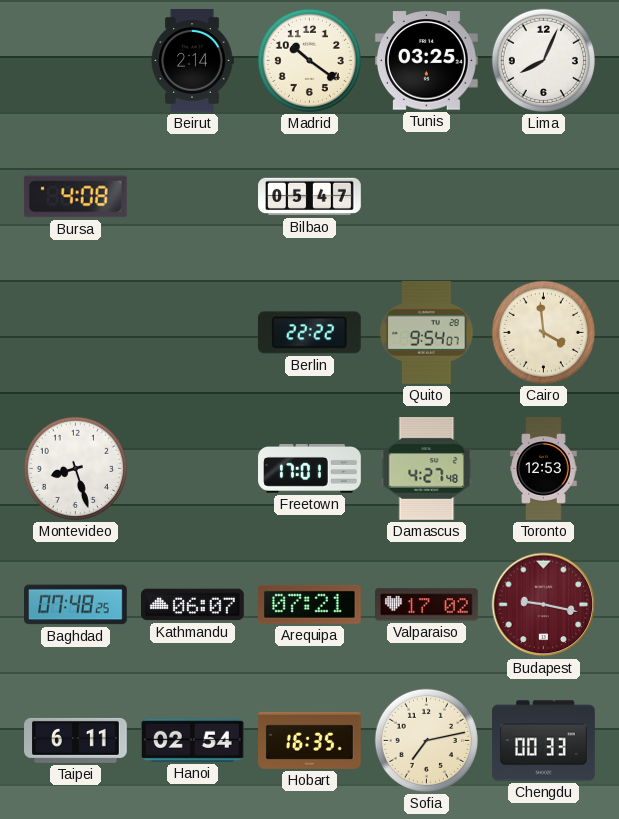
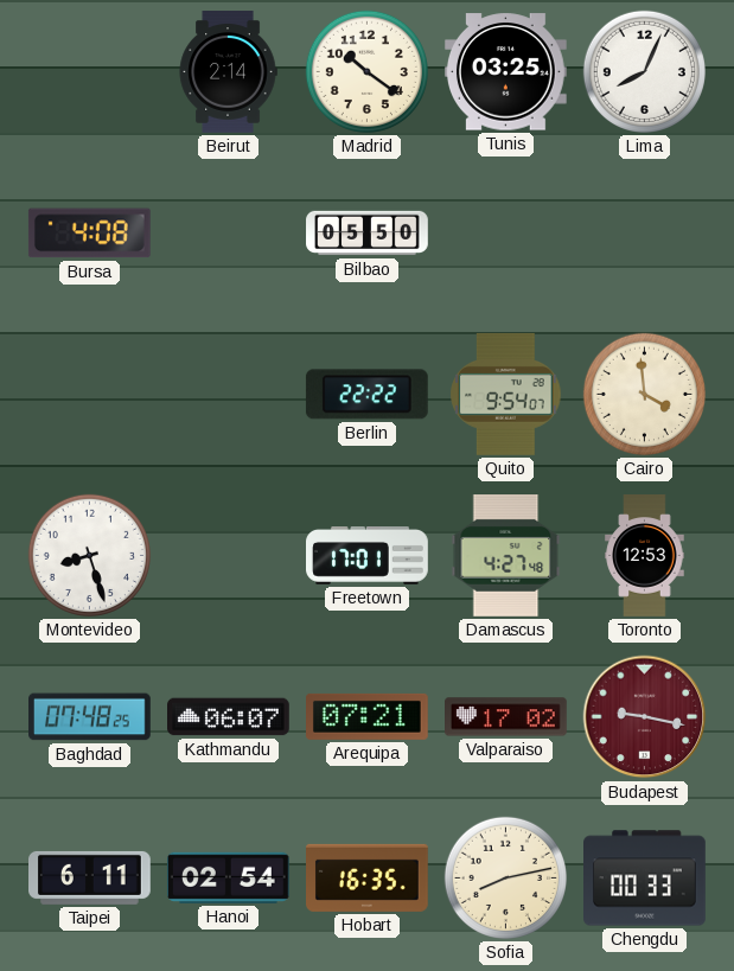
Bilbao: 05:47 -> 05:50 (368, 234)
Sofia: 7:13 -> 8:13 (505, 877)
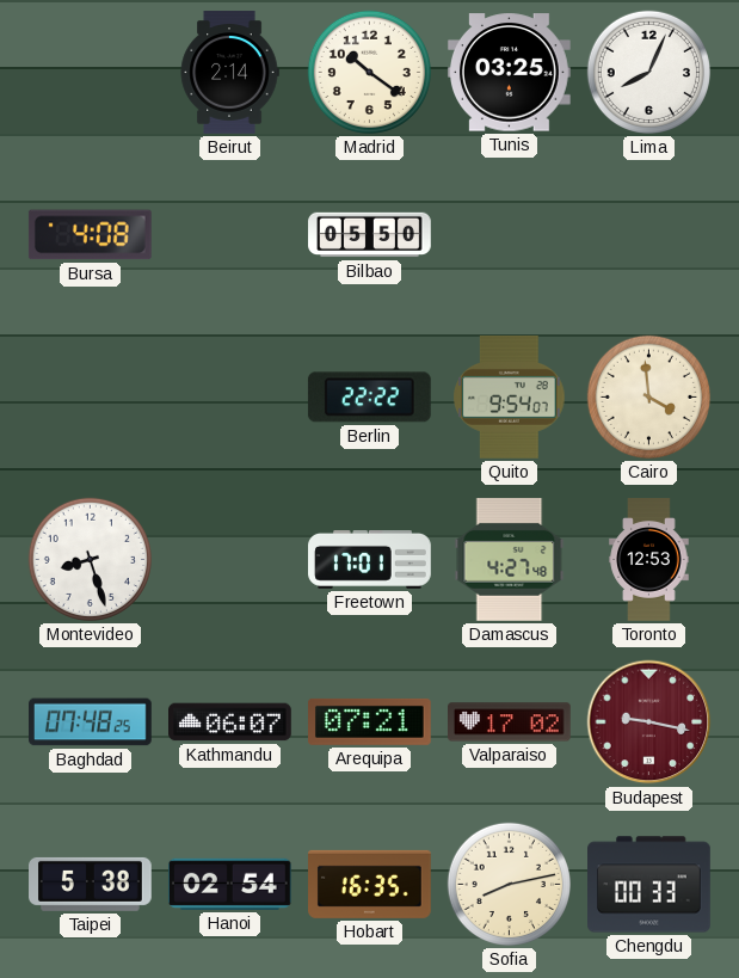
Taipei: 6:11 -> 5:38 (91, 884)
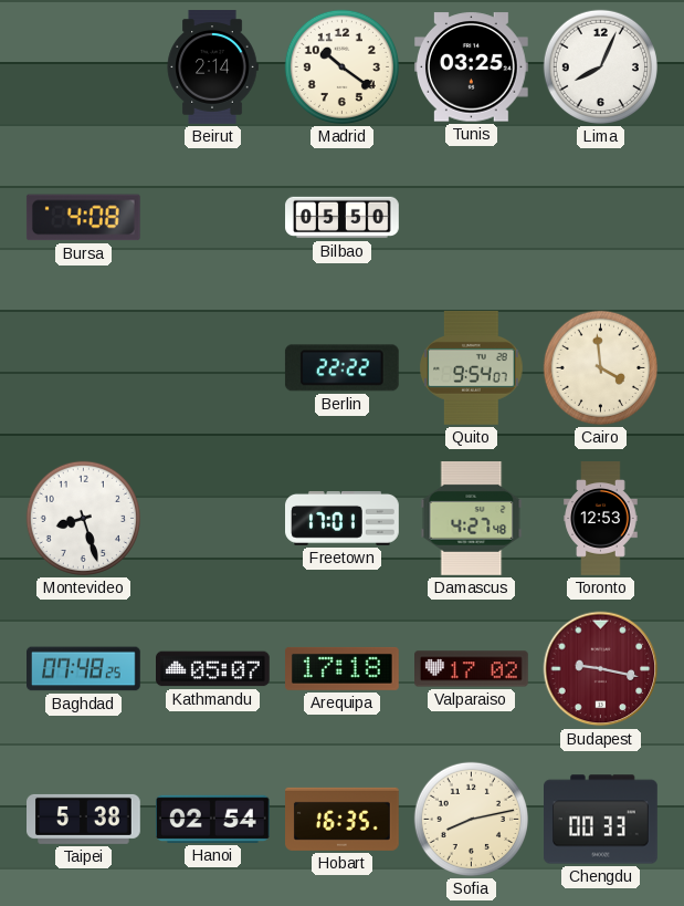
Kathmandu: 06:07 -> 05:07 (213, 669)
Arequipa: 07:21 -> 17:18 (343, 668)
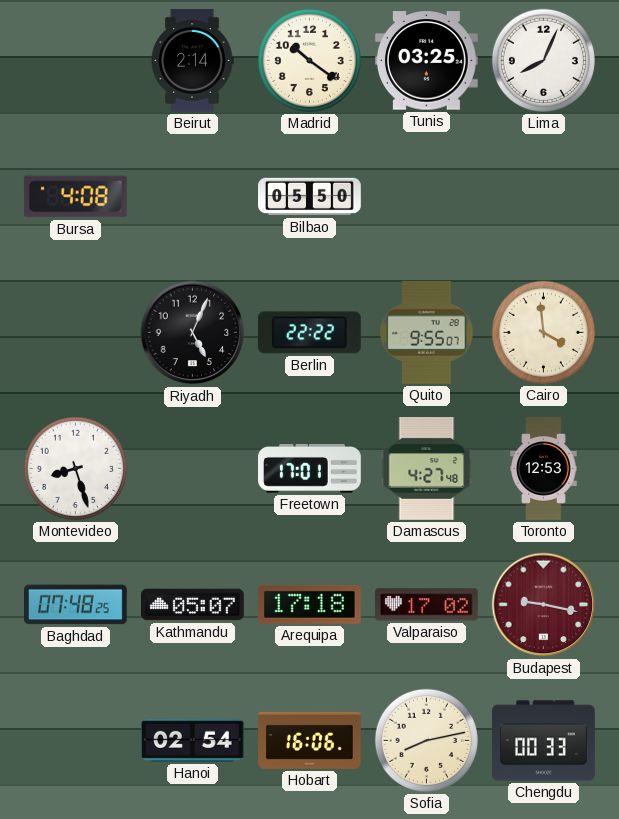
Riyadh: none -> 5:04 (193, 333)
Quito: 9:54 -> 9:55 (427, 332)
Taipei: 5:38 -> none (84, 819)
Hobart: 16:35 -> 16:06 (310, 740)
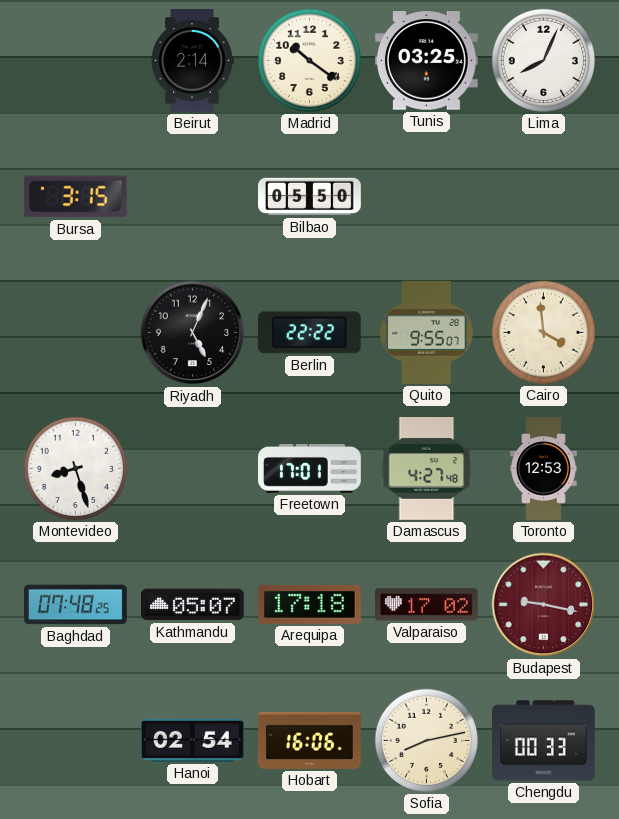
Bursa: 4:08 -> 3:15 (75, 197)
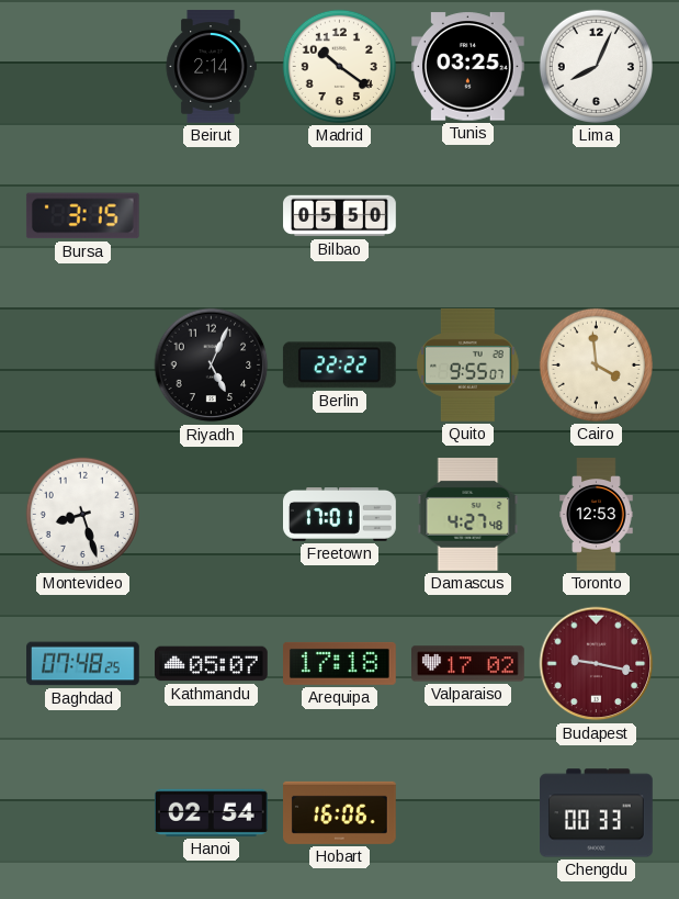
Sofia: 8:13 -> none (426, 740)
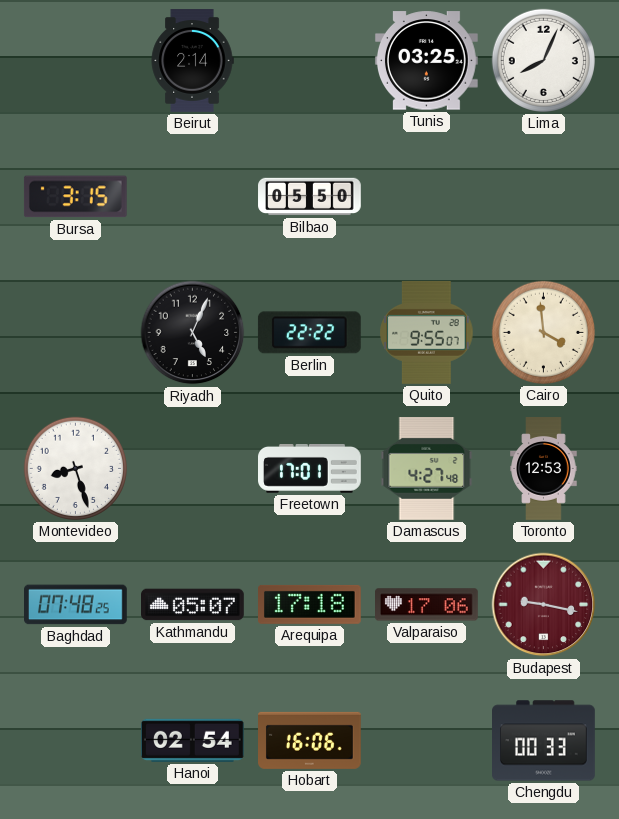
Madrid: 10:21 -> none (339, 66)
Valparaiso: 17:02 -> 17:06 (427, 605)
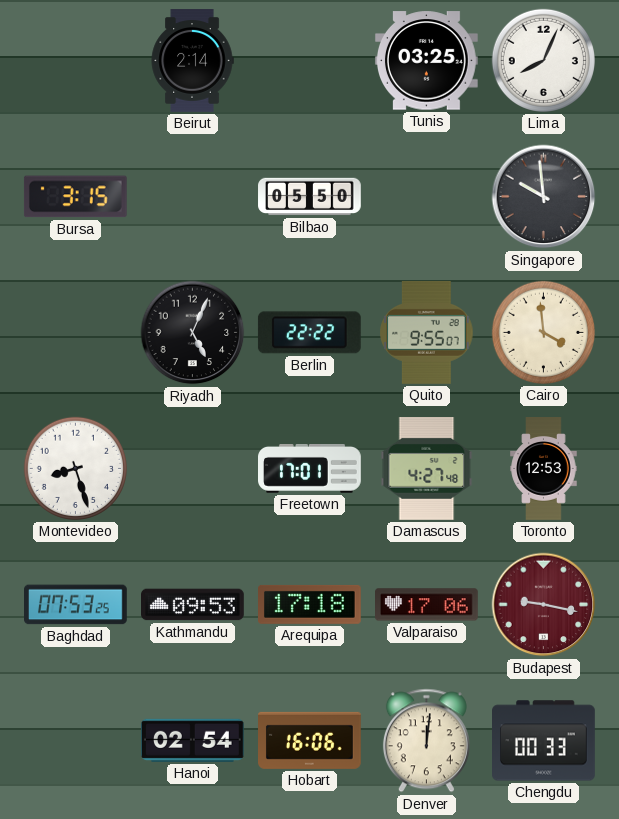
Singapore: none -> 9:59 (544, 197)
Baghdad: 07:48 -> 07:53 (76, 605)
Kathmandu: 05:07 -> 09:53 (193, 605)
Denver: none -> 12:01 (426, 741)
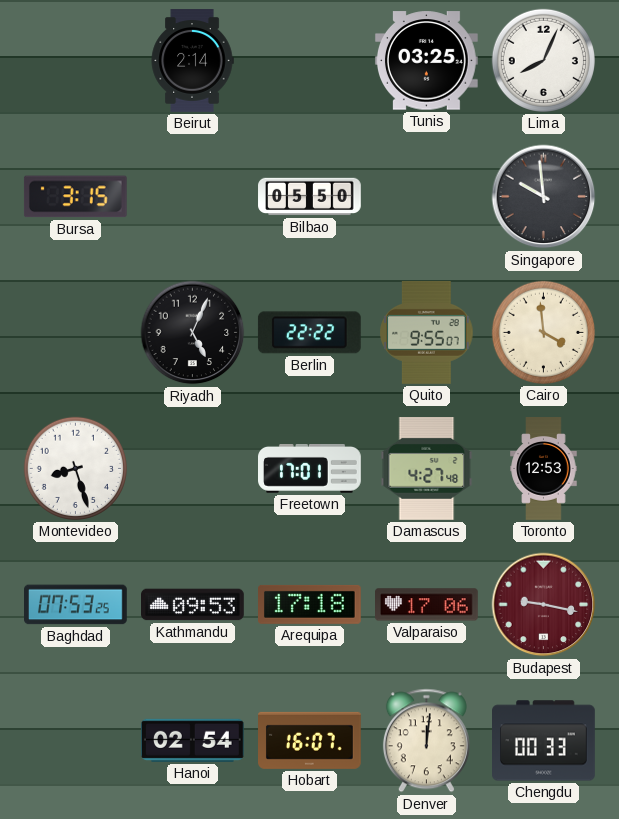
Hobart: 16:06 -> 16:07 (310, 740)
